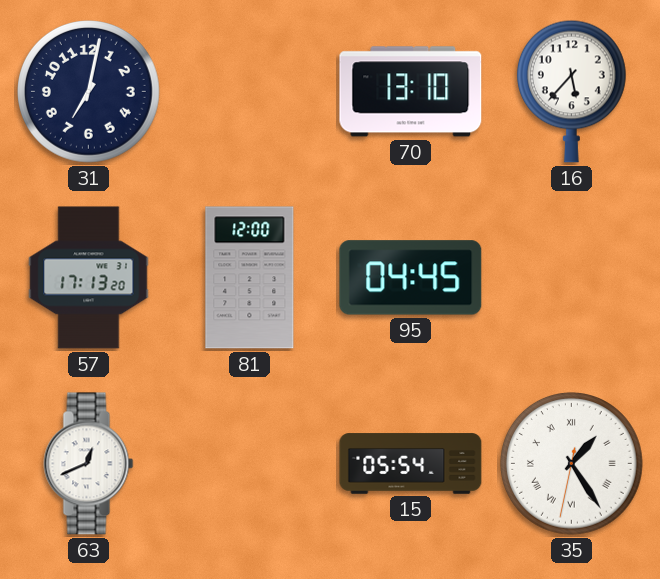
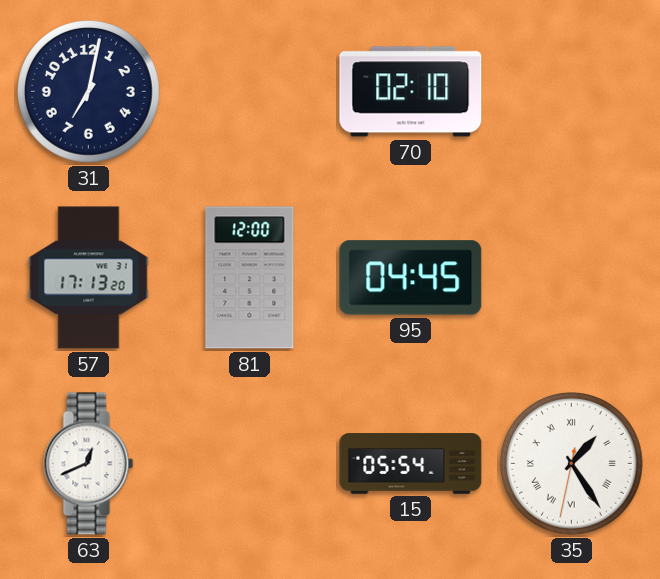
70: 13:10 -> 02:10 (411, 92)
16: 5:37 -> none (571, 91)
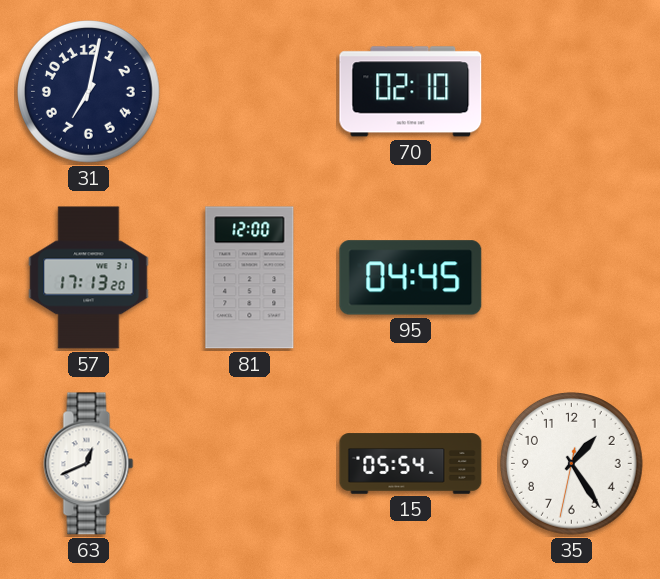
35 numerals: Roman -> Arabic (572, 464)
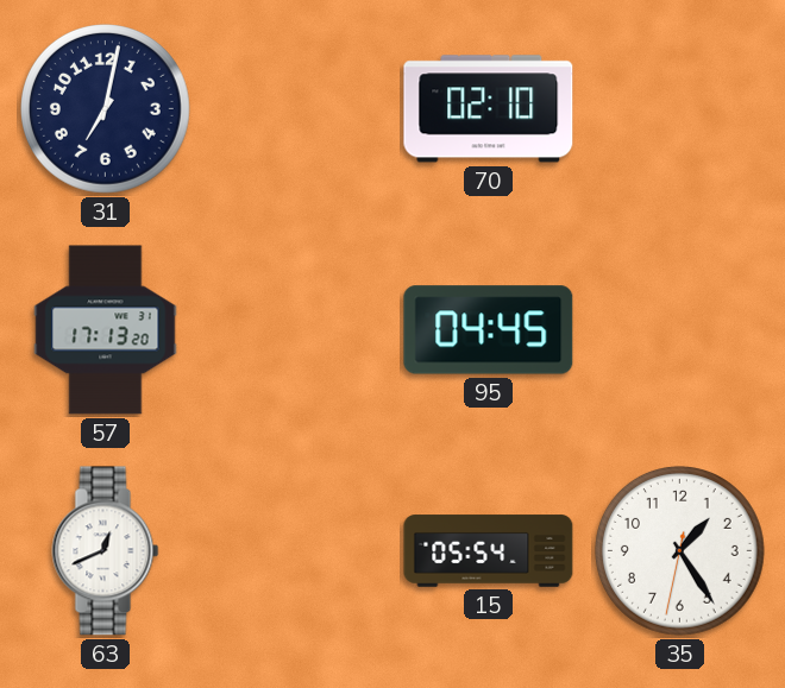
81: 12:00 -> none (250, 278)
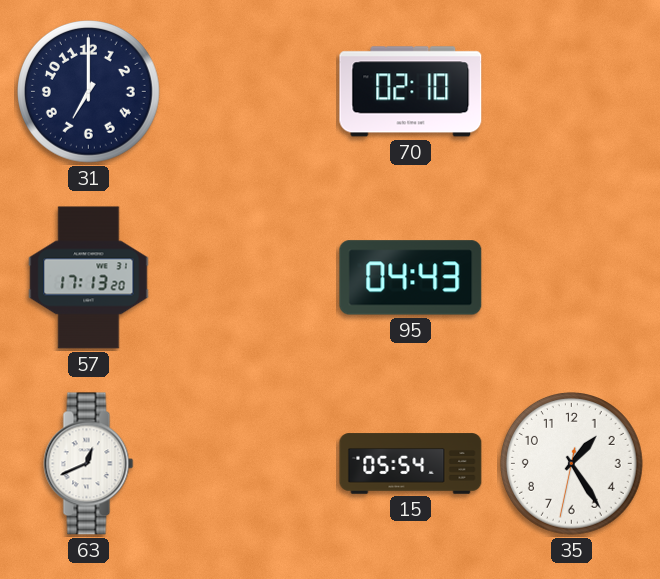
31: 7:02 -> 7:00 (89, 92)
95: 04:45 -> 04:43 (411, 278)
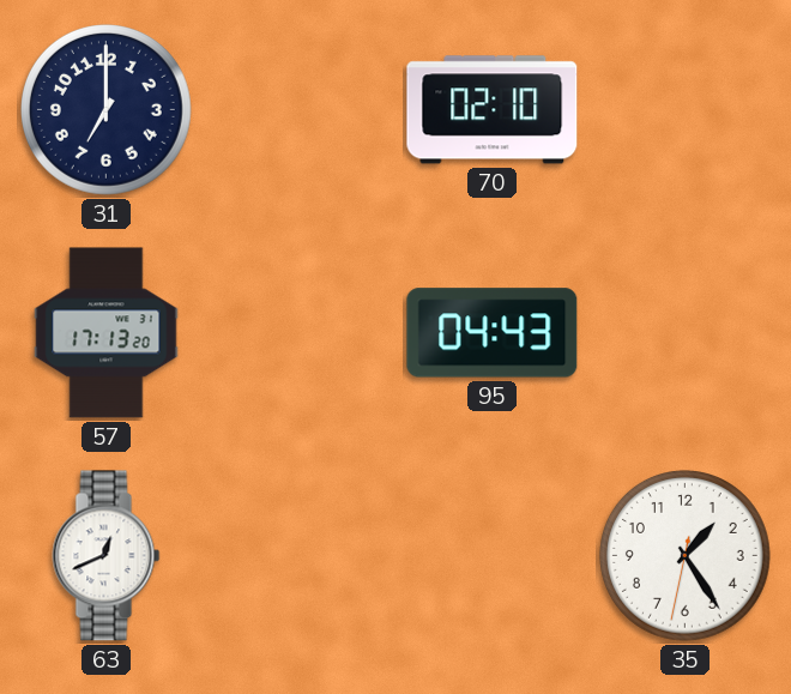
15: 05:54 -> none (411, 464)
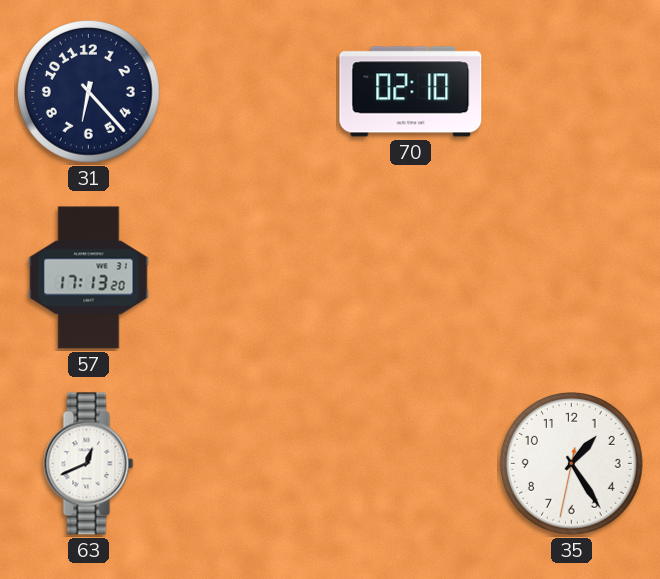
31: 7:00 -> 6:23 (89, 92)
95: 04:43 -> none (493, 333)
